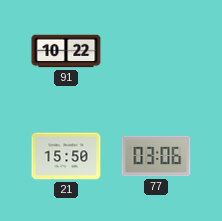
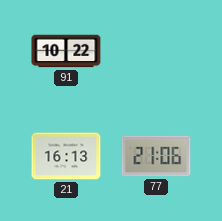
21: 15:50 -> 16:13 (66, 156)
77: 03:06 -> 21:06 (156, 156)
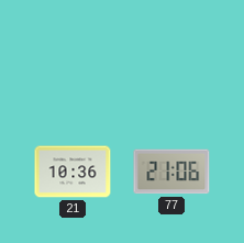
91: 10:22 -> none (66, 51)
21: 16:13 -> 10:36 (73, 172)
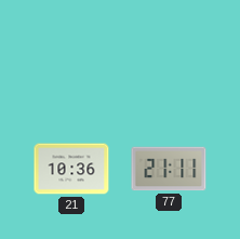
77: 21:06 -> 21:11 (169, 169)
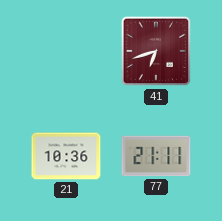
41: none -> 6:42 (156, 51)
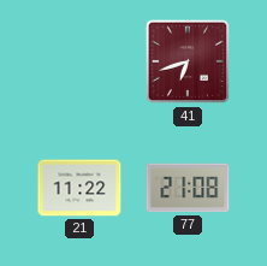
21: 10:36 -> 11:22 (79, 188)
77: 21:11 -> 21:08 (188, 188)
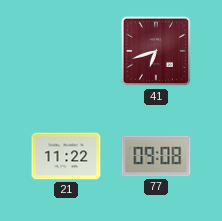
77: 21:08 -> 09:08 (156, 156)
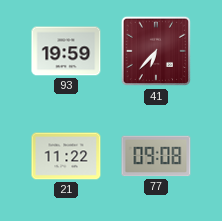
93: none -> 19:59 (66, 51)
41: 6:42 -> 6:37 (156, 51)
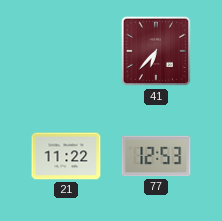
93: 19:59 -> none (66, 51)
77: 09:08 -> 12:53 (156, 156)
